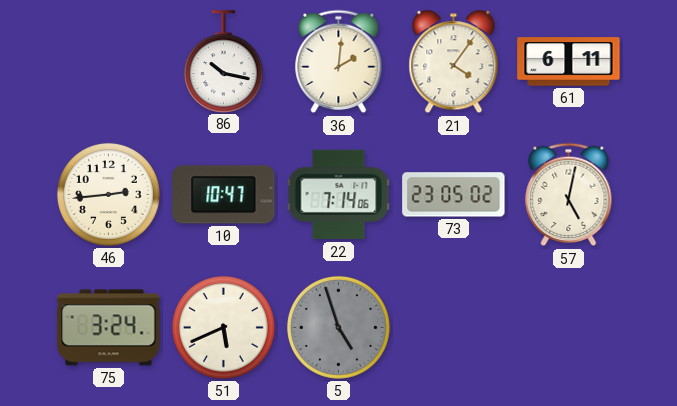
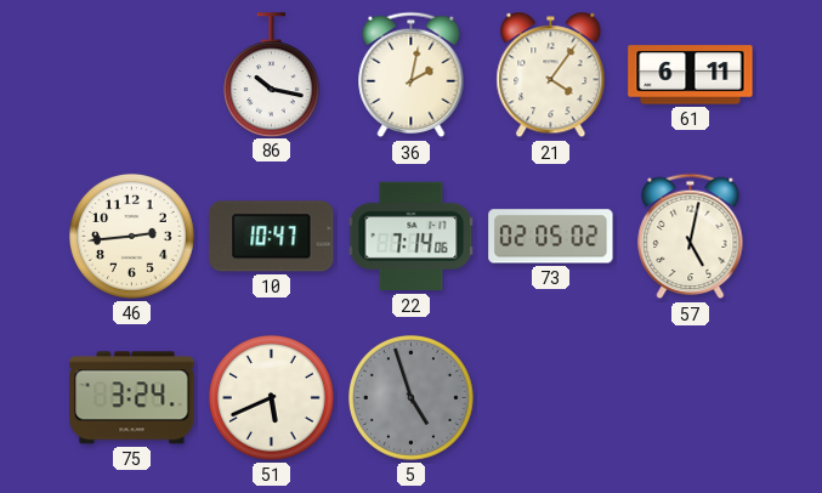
36: 2:01 -> 2:02 (412, 75)
73: 23:05 -> 02:05 (551, 237)
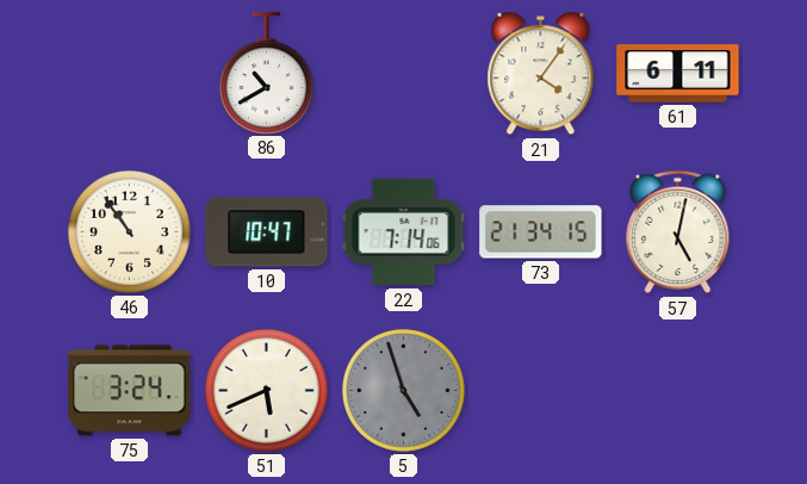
86: 10:17 -> 10:40 (266, 73)
36: 2:02 -> none (412, 75)
46: 2:44 -> 10:54 (129, 231)
73: 02:05 -> 21:34 (541, 232)
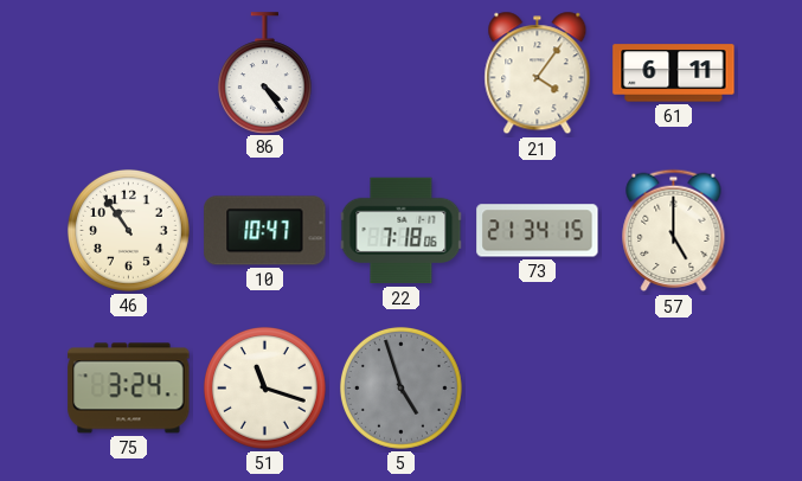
86: 10:40 -> 4:24 (264, 72)
22: 7:14 -> 7:18 (402, 231)
57: 5:02 -> 5:00 (674, 231)
51: 5:41 -> 11:18 (264, 387)
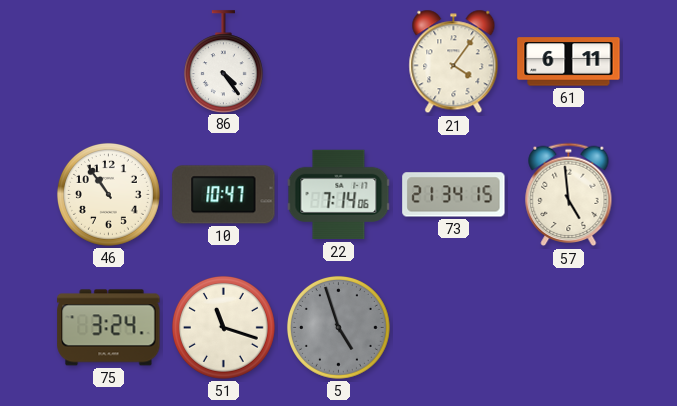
22: 7:18 -> 7:14 (339, 195)
57: 5:00 -> 4:59 (569, 195)
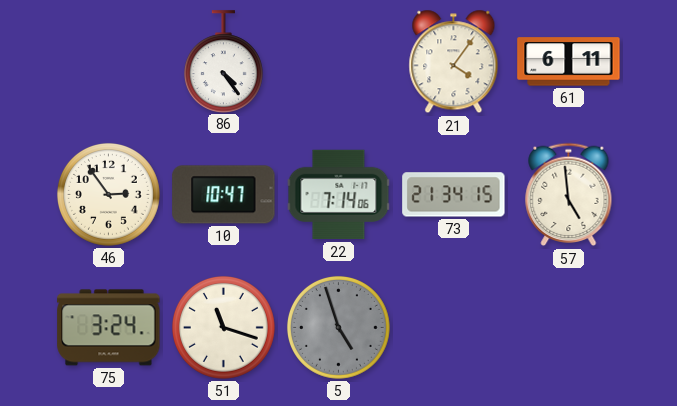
46: 10:54 -> 2:54 (108, 194)
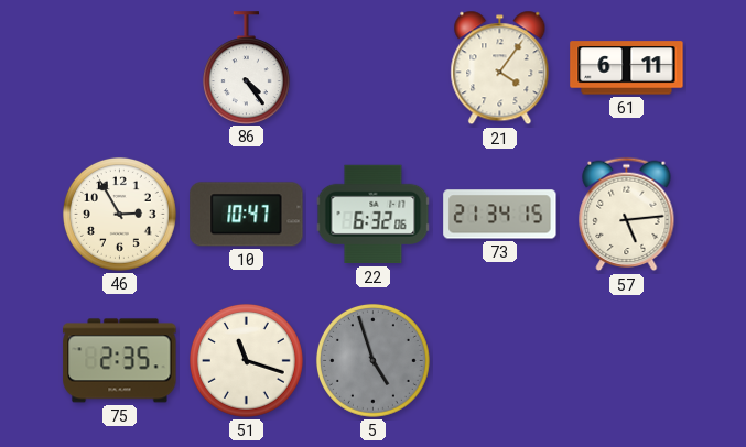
46: 2:54 -> 2:55 (119, 214)
22: 7:14 -> 6:32 (374, 215)
57: 4:59 -> 5:14 (627, 215)
75: 3:24 -> 2:35 (120, 361)
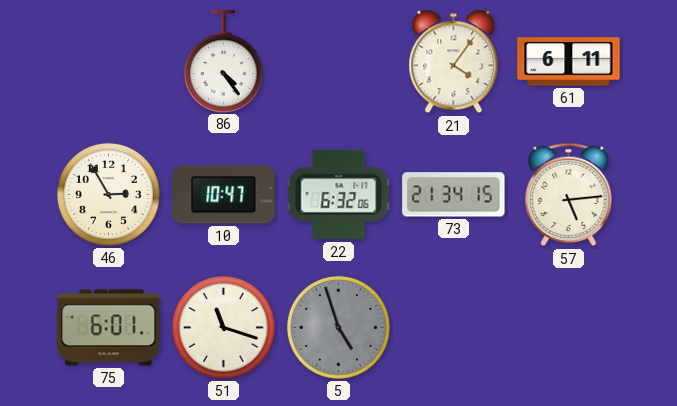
75: 2:35 -> 6:01 (109, 328)
